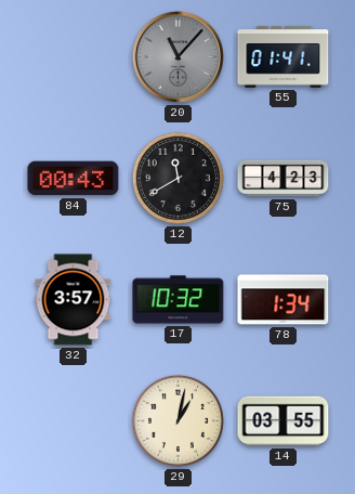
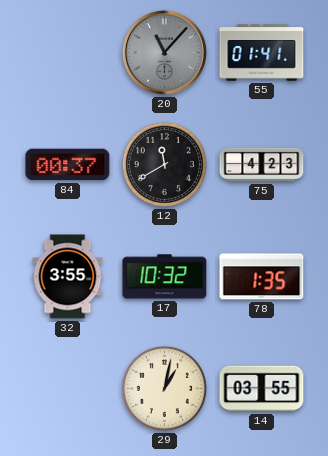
84: 00:43 -> 00:37 (68, 165)
32: 3:57 -> 3:55 (68, 277)
78: 1:34 -> 1:35 (262, 277)
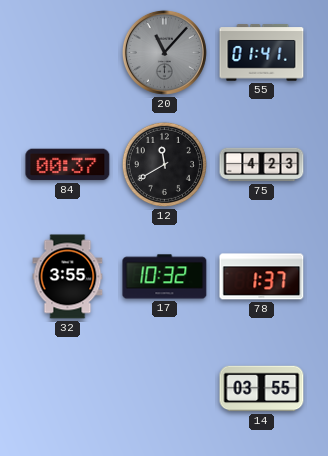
78: 1:35 -> 1:37 (262, 277)
29: 1:02 -> none (164, 388)
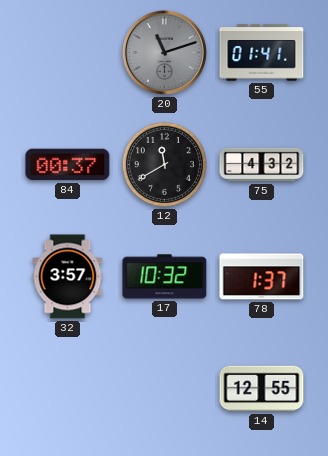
20: 11:07 -> 11:12 (164, 52)
75: 4:23 -> 4:32 (262, 165)
32: 3:55 -> 3:57 (68, 277)
14: 03:55 -> 12:55 (262, 389)
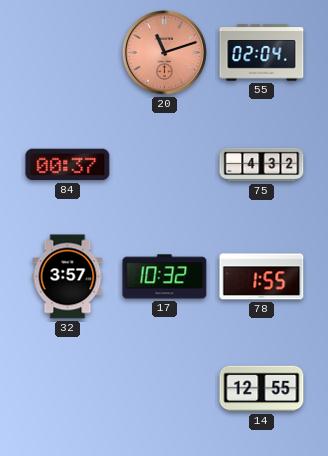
20 dial: grey -> salmon (164, 52)
55: 01:41 -> 02:04 (262, 53)
12: 11:40 -> none (164, 164)
78: 1:37 -> 1:55 (262, 277)
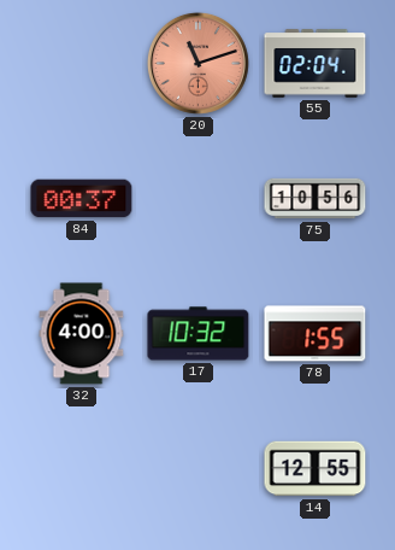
75: 4:32 -> 10:56 (316, 199)
32: 3:57 -> 4:00 (82, 334)
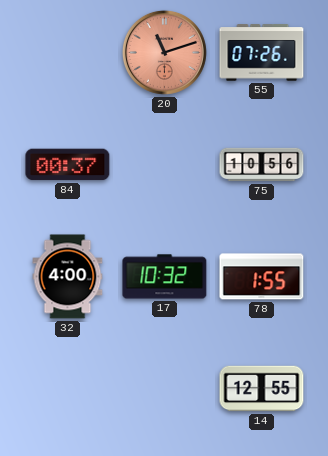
55: 02:04 -> 07:26 (262, 53)
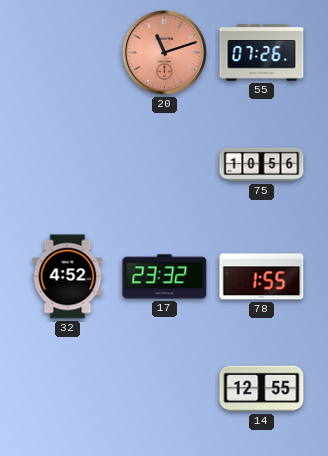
84: 00:37 -> none (68, 165)
32: 4:00 -> 4:52 (68, 277)
17: 10:32 -> 23:32 (165, 277)
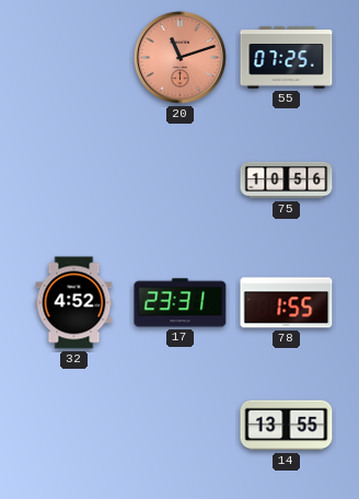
55: 07:26 -> 07:25 (287, 58)
17: 23:32 -> 23:31 (181, 303)
14: 12:55 -> 13:55 (287, 426)
